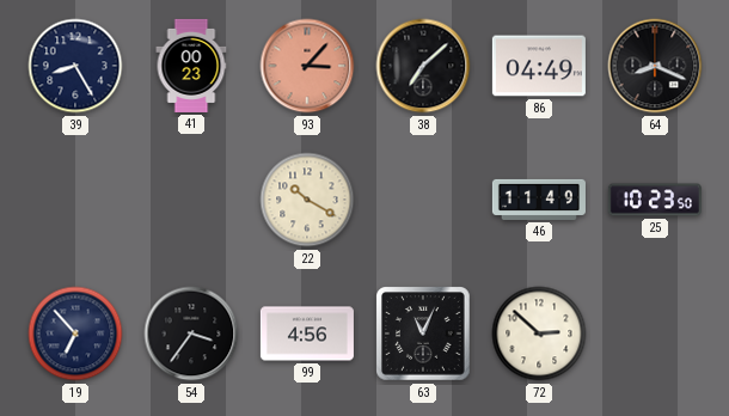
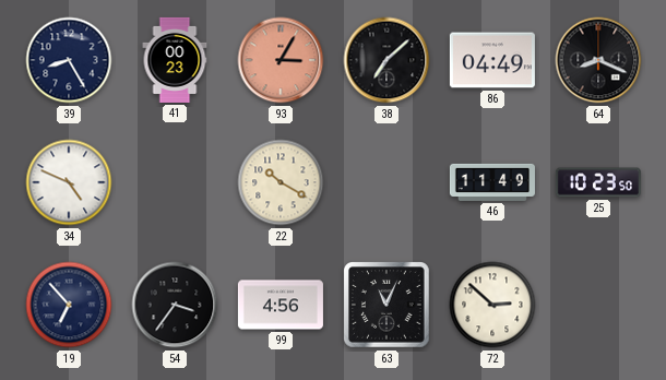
93: 3:07 -> 3:05 (281, 60)
34: none -> 4:49 (69, 182)
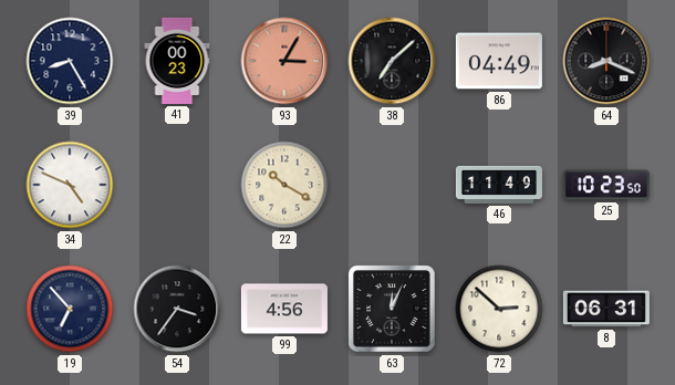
63: 11:04 -> 12:04 (393, 310)
8: none -> 06:31 (606, 309)
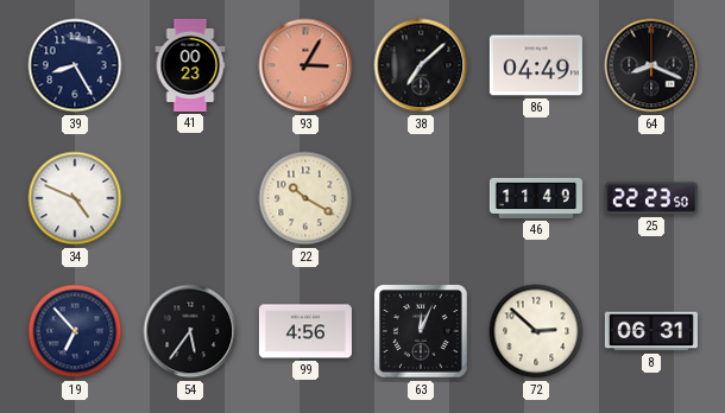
25: 10:23 -> 22:23 (651, 198)
54: 3:36 -> 5:36 (190, 331)
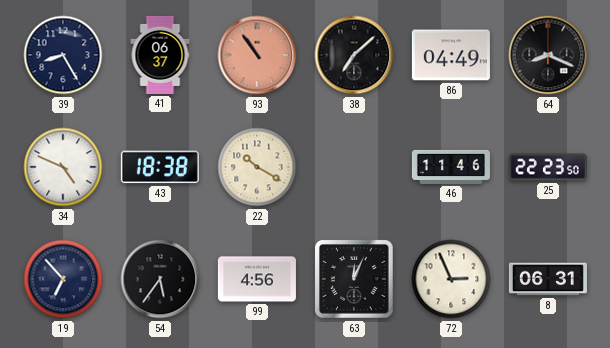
41: 00:23 -> 06:37 (160, 55)
93: 3:05 -> 10:54 (257, 55)
43: none -> 18:38 (160, 167)
46: 11:49 -> 11:46 (451, 167)
72: 2:52 -> 2:56 (451, 279)
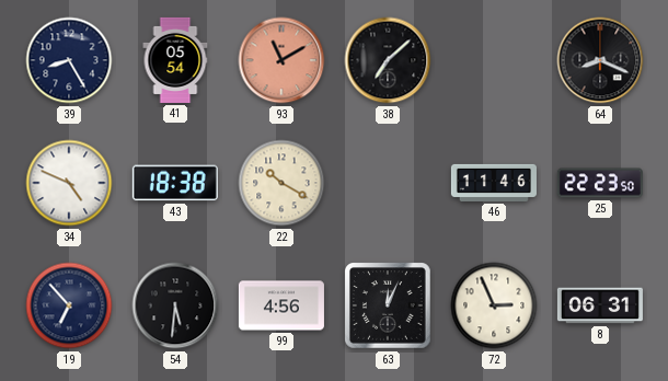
41: 06:37 -> 05:54 (175, 60)
93: 10:54 -> 11:10 (281, 60)
86: 04:49 -> none (451, 55)
54: 5:36 -> 5:31 (175, 305)
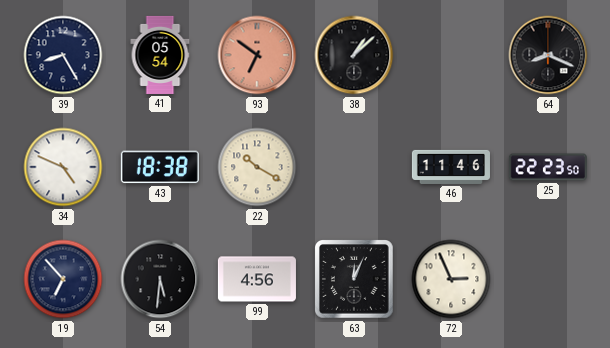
93: 11:10 -> 6:51 (257, 55)
38: 7:08 -> 1:08 (354, 55)
8: 06:31 -> none (600, 305)
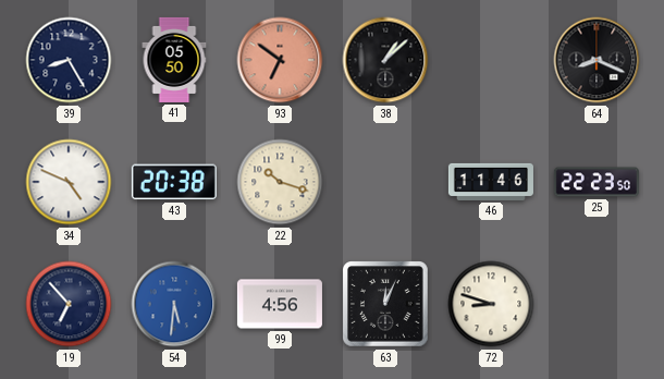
41: 05:54 -> 05:50 (174, 60)
43: 18:38 -> 20:38 (174, 182)
22: 10:20 -> 10:18 (280, 182)
54 dial: black -> blue (174, 304)
72: 2:56 -> 8:48 (491, 304)
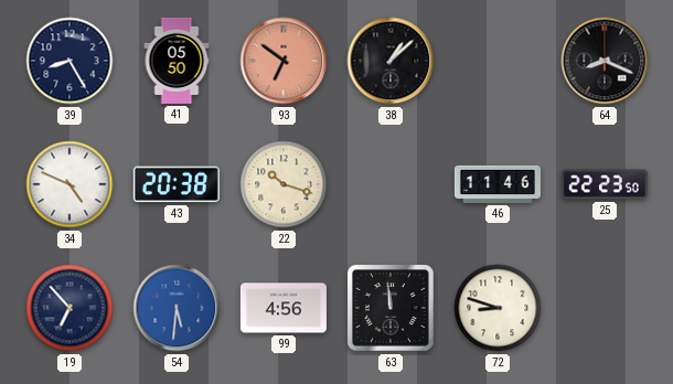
63: 12:04 -> 11:59 (392, 309)
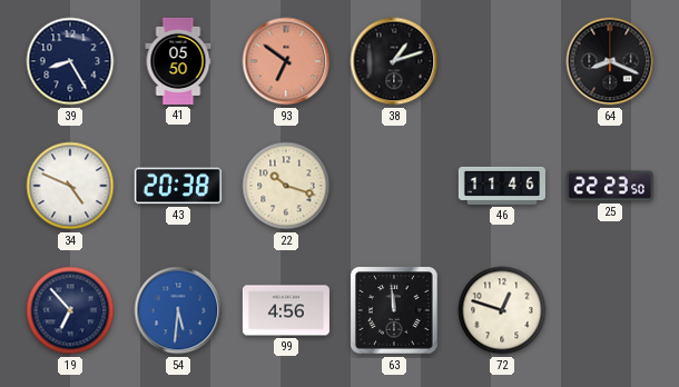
38: 1:08 -> 1:12 (394, 61)
72: 8:48 -> 12:48 (502, 310)
